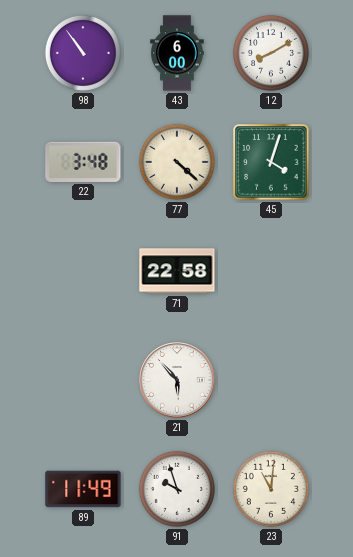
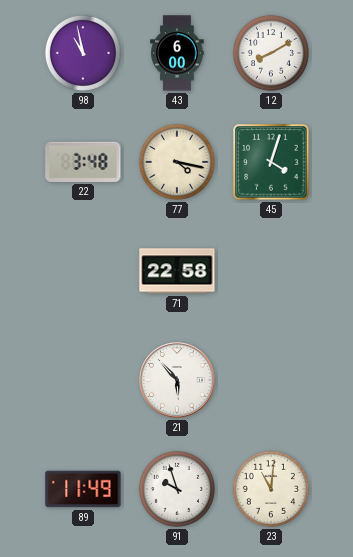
98: 10:54 -> 10:58 (83, 53)
77: 4:22 -> 4:17 (177, 162)
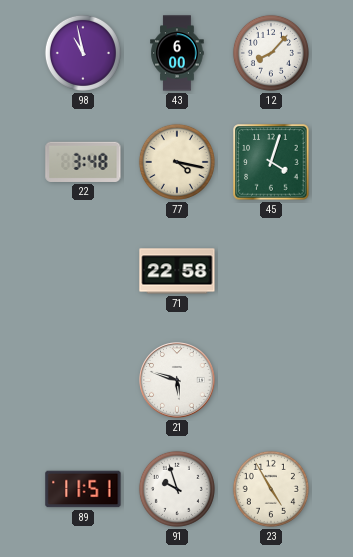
12: 8:10 -> 8:07 (271, 53)
21: 5:53 -> 5:48 (177, 380)
89: 11:49 -> 11:51 (83, 489)
23: 11:01 -> 4:55 (271, 489)
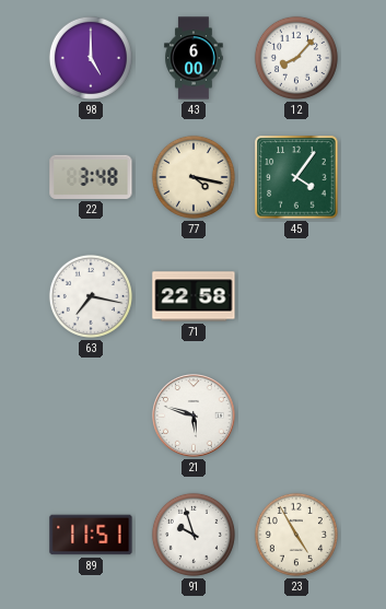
98: 10:58 -> 5:00 (91, 58)
45: 4:03 -> 4:06 (296, 177)
63: none -> 7:17 (91, 296)
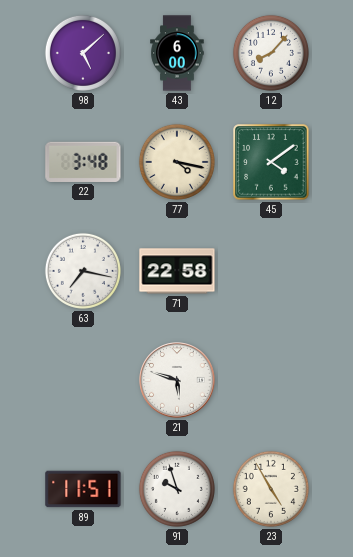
98: 5:00 -> 5:08 (83, 53)
45: 4:06 -> 4:09 (271, 162)
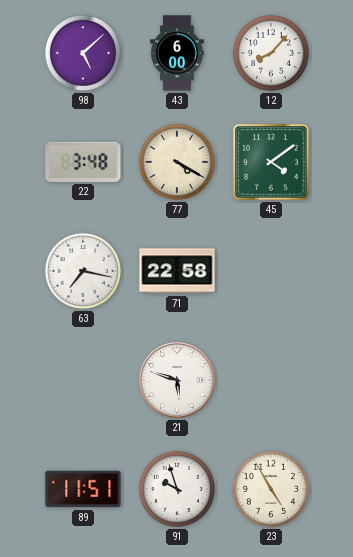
77: 4:17 -> 4:20 (177, 162)
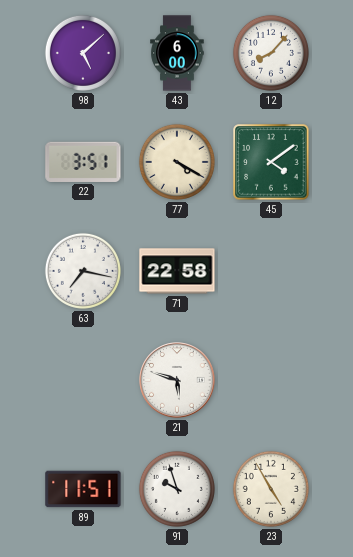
22: 3:48 -> 3:51 (83, 162)
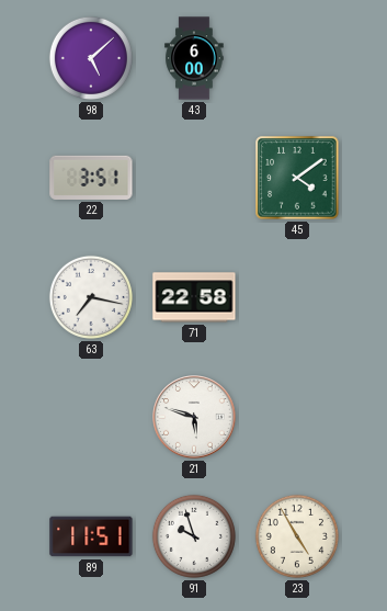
12: 8:07 -> none (271, 53)
77: 4:20 -> none (177, 162)
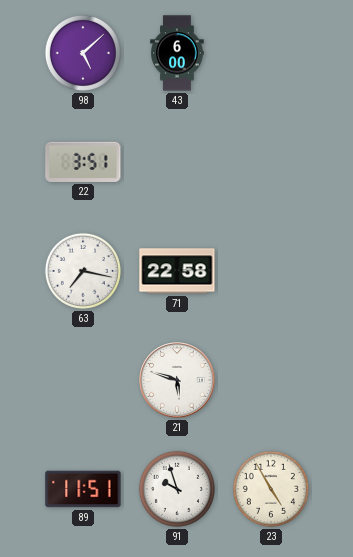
45: 4:09 -> none (297, 178)
